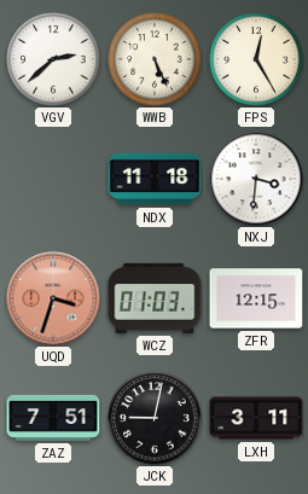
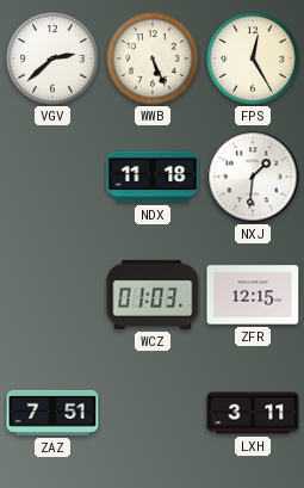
NXJ: 3:31 -> 1:31 (253, 177)
UQD: 3:33 -> none (53, 298)
JCK: 9:02 -> none (155, 418)
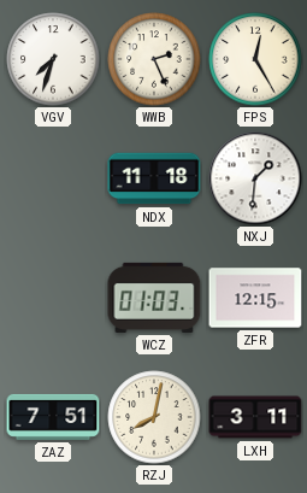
VGV: 2:38 -> 7:33 (53, 59)
WWB: 5:26 -> 2:26 (154, 59)
RZJ: none -> 8:02 (154, 417)
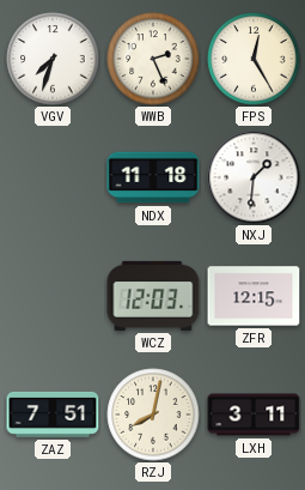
WCZ: 01:03 -> 12:03 (153, 296)
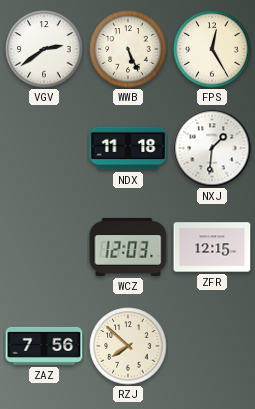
VGV: 7:33 -> 2:39 (44, 49)
WWB: 2:26 -> 5:26 (128, 49)
ZAZ: 7:51 -> 7:56 (44, 346)
RZJ: 8:02 -> 7:52 (128, 346)
LXH: 3:11 -> none (254, 415)
